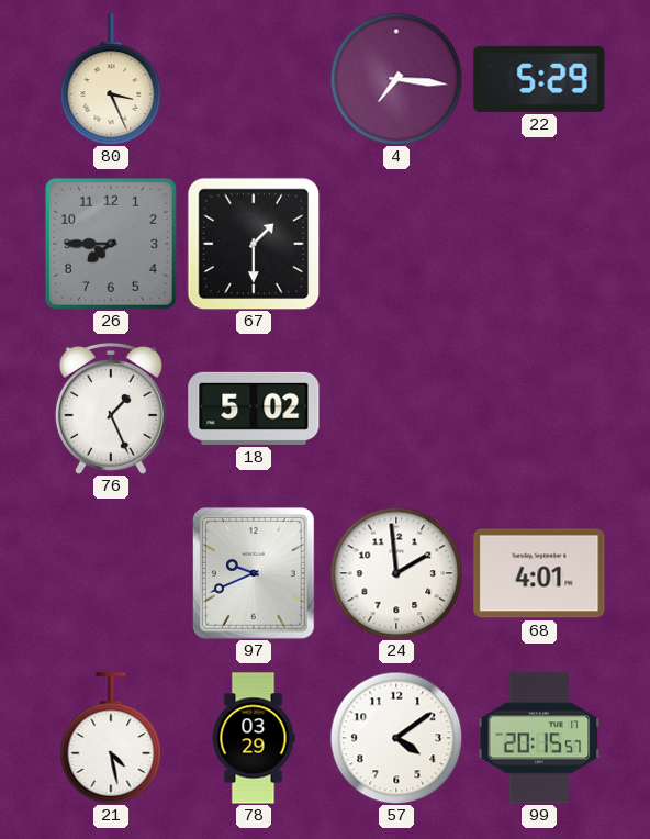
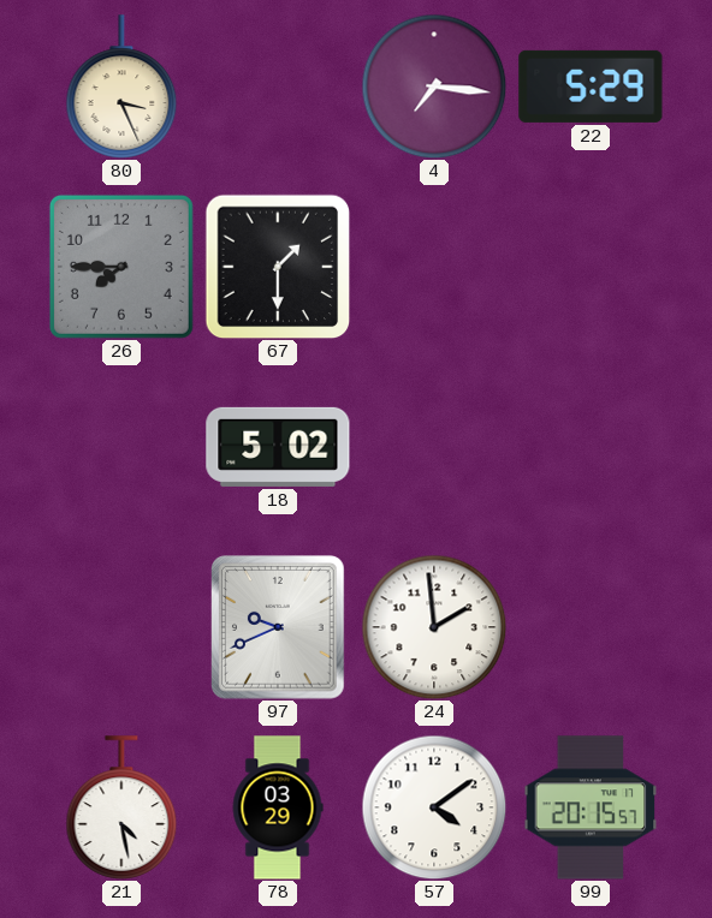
76: 1:26 -> none (111, 409)
68: 4:01 -> none (539, 573)
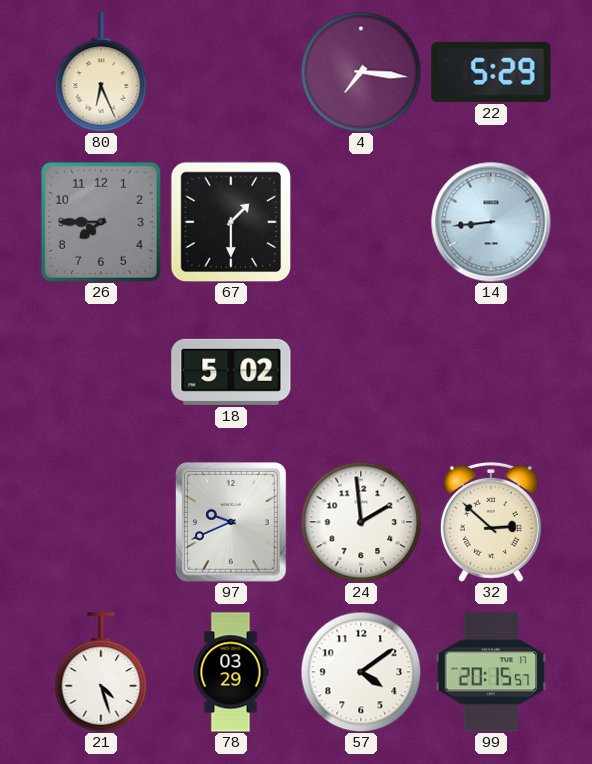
80: 3:26 -> 6:26 (101, 72)
14: none -> 8:44 (491, 222)
32: none -> 2:52 (491, 522)
21: 4:28 -> 4:27 (101, 672)
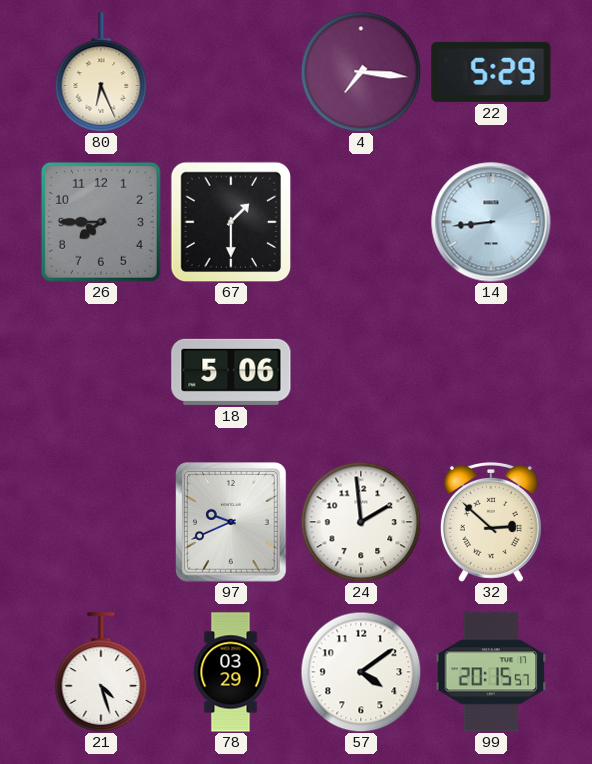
18: 5:02 -> 5:06 (231, 372)
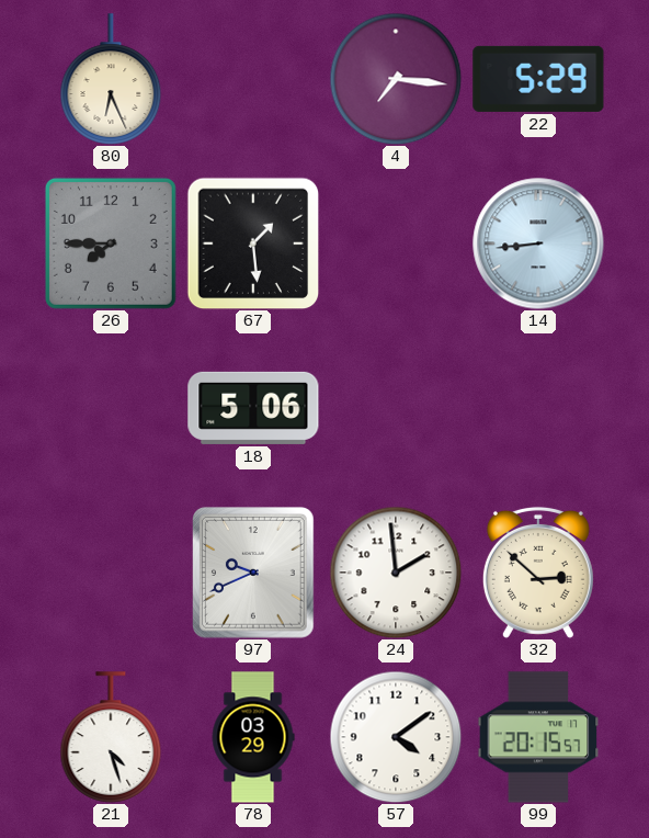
67: 1:30 -> 1:29 (253, 244)
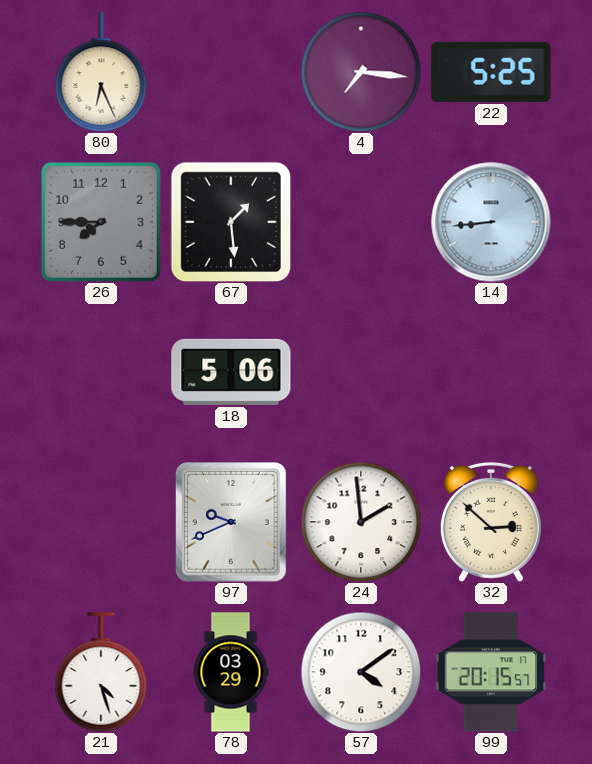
22: 5:29 -> 5:25 (491, 72)
